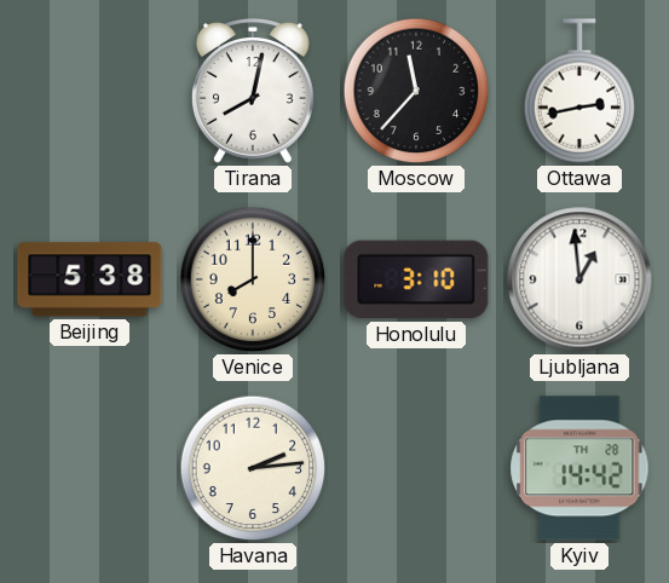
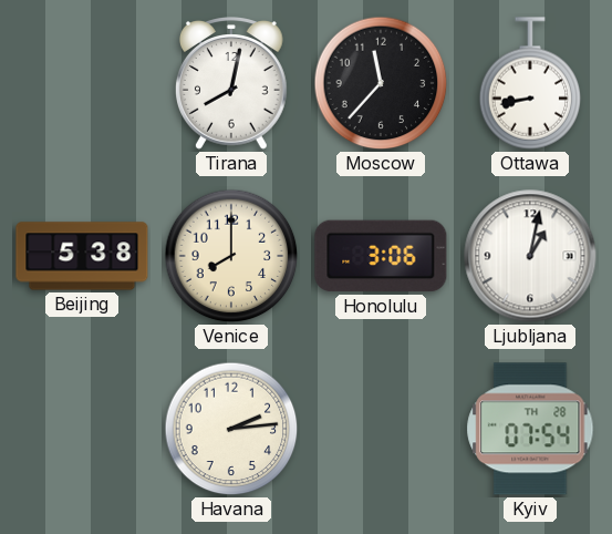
Ottawa: 2:43 -> 8:43 (530, 83)
Honolulu: 3:10 -> 3:06 (381, 256)
Ljubljana: 12:59 -> 1:02 (530, 256)
Kyiv: 14:42 -> 07:54 (530, 429)
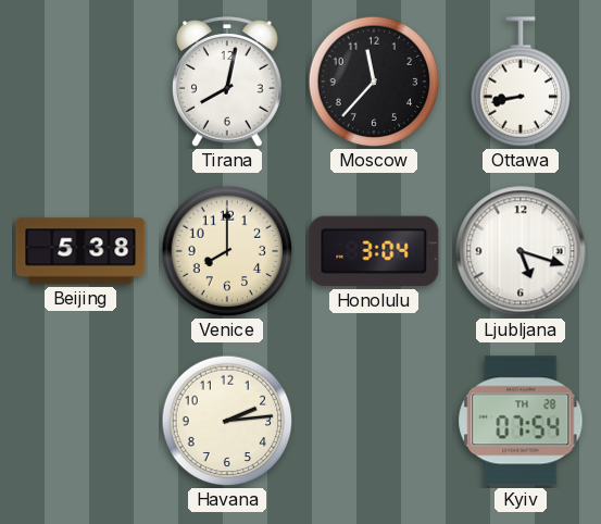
Honolulu: 3:06 -> 3:04 (374, 251)
Ljubljana: 1:02 -> 5:18 (521, 251)
